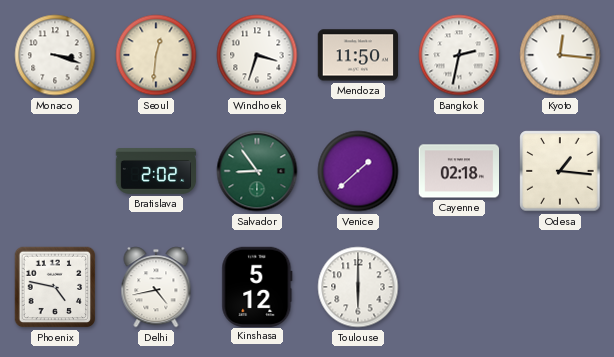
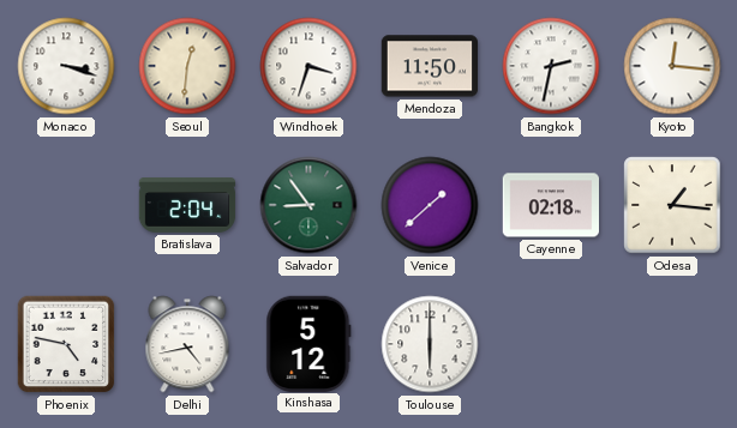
Bratislava: 2:02 -> 2:04 (187, 205)
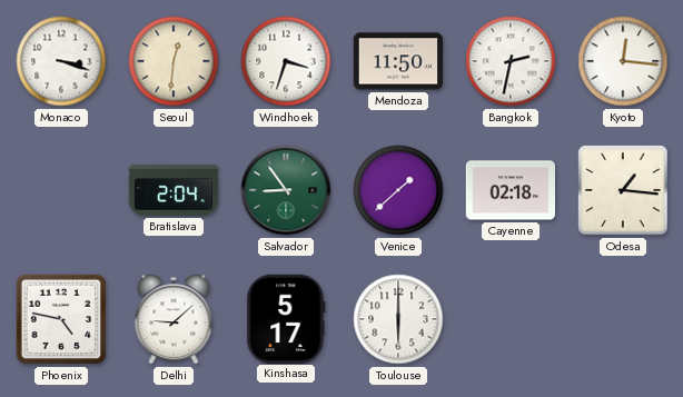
Delhi: 4:43 -> 9:08 (174, 319)
Kinshasa: 5:12 -> 5:17 (286, 318)
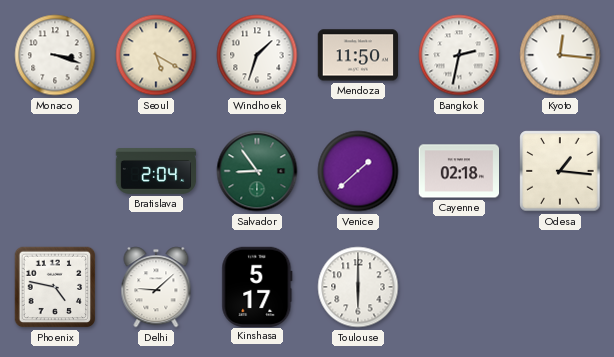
Seoul: 12:31 -> 5:20 (156, 55)
Windhoek: 3:33 -> 1:33 (257, 55)
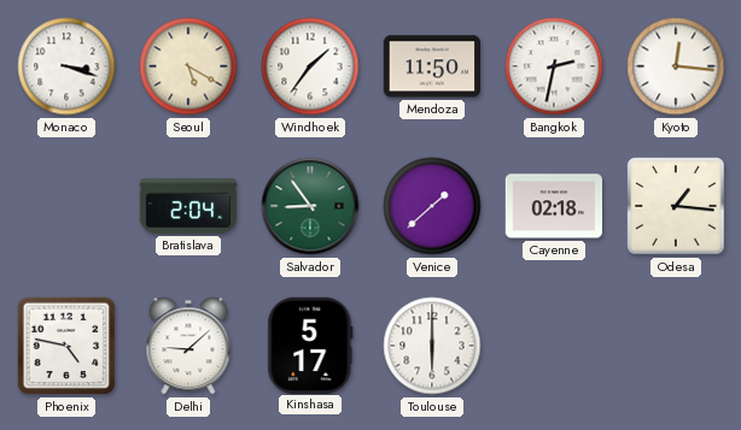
Windhoek: 1:33 -> 1:36 (310, 66)
